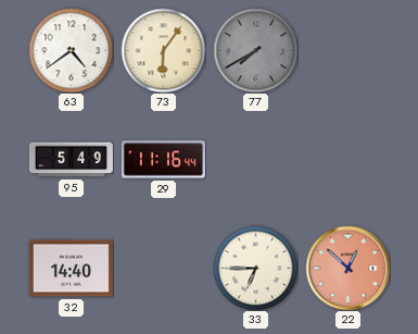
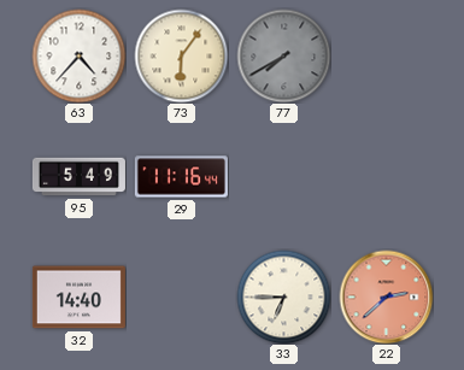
63: 4:39 -> 4:37 (78, 55)
22: 12:52 -> 2:38 (386, 296)
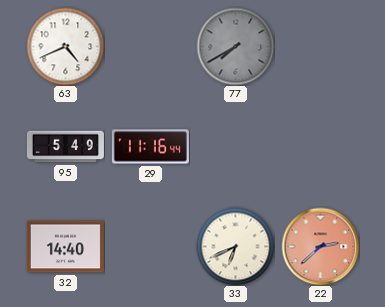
63: 4:37 -> 4:41 (65, 46)
73: 6:06 -> none (181, 55)
33: 6:45 -> 6:41 (235, 246)
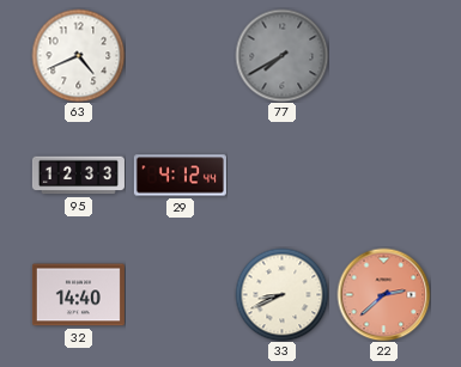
95: 5:49 -> 12:33 (78, 176)
29: 11:16 -> 4:12 (180, 176)
33: 6:41 -> 8:41 (281, 294)
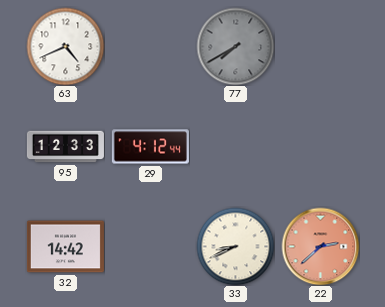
32: 14:40 -> 14:42 (65, 247)
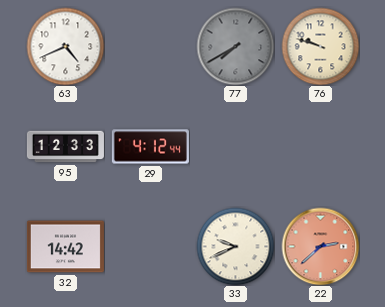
76: none -> 9:48 (320, 46)
33: 8:41 -> 9:41 (235, 246)
